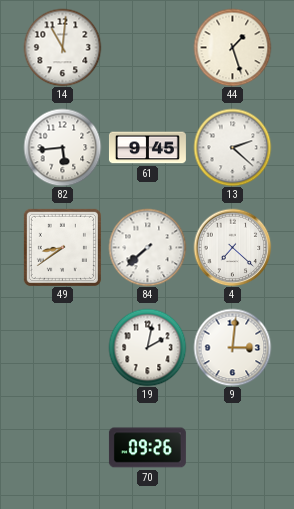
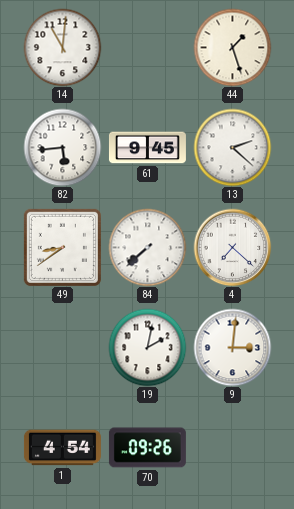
1: none -> 4:54 (62, 448)
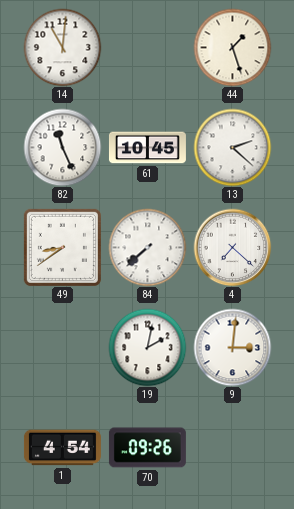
82: 5:44 -> 11:26 (62, 147)
61: 9:45 -> 10:45 (147, 148)
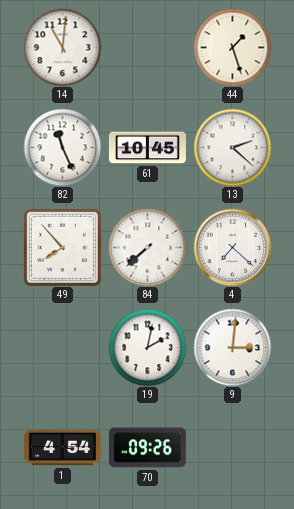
49: 8:39 -> 7:53 (62, 247)
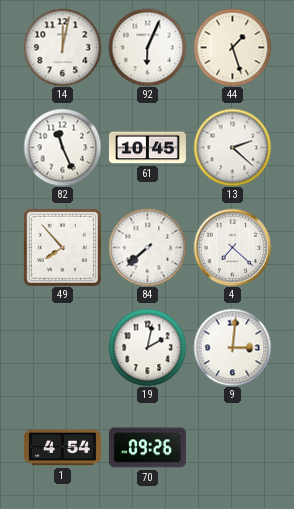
14: 11:01 -> 12:02 (62, 47)
92: none -> 6:04 (147, 47)
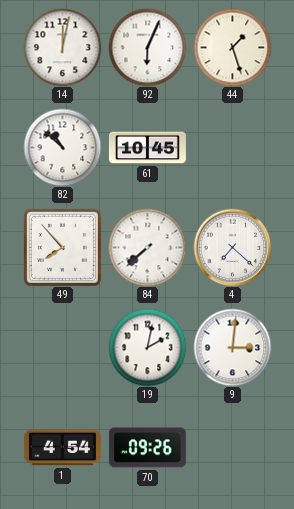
82: 11:26 -> 10:52 (62, 147)
13: 2:22 -> none (232, 147)
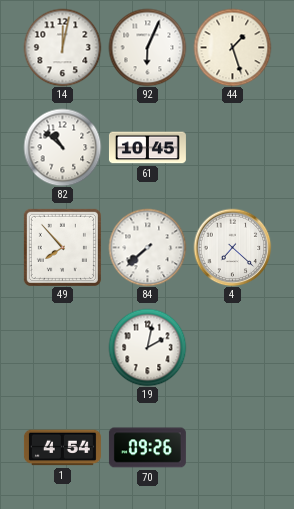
9: 3:01 -> none (232, 347)
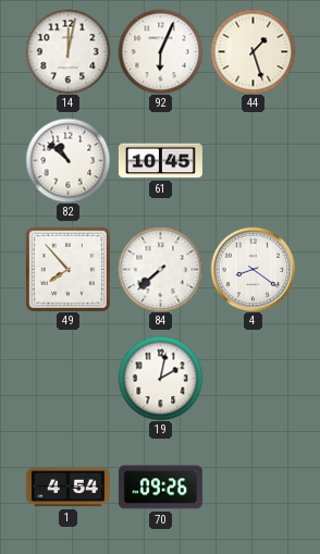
4: 7:22 -> 8:21 (253, 269)
